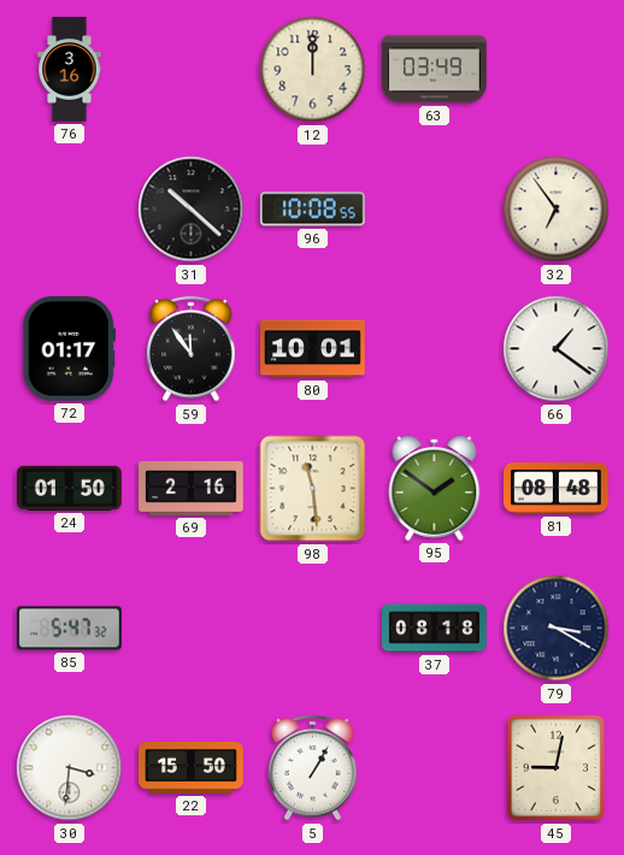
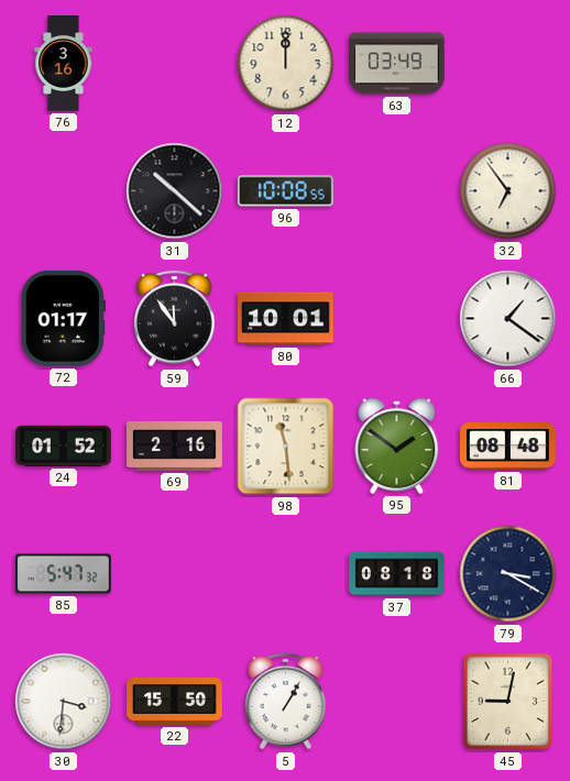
24: 01:50 -> 01:52 (64, 446)
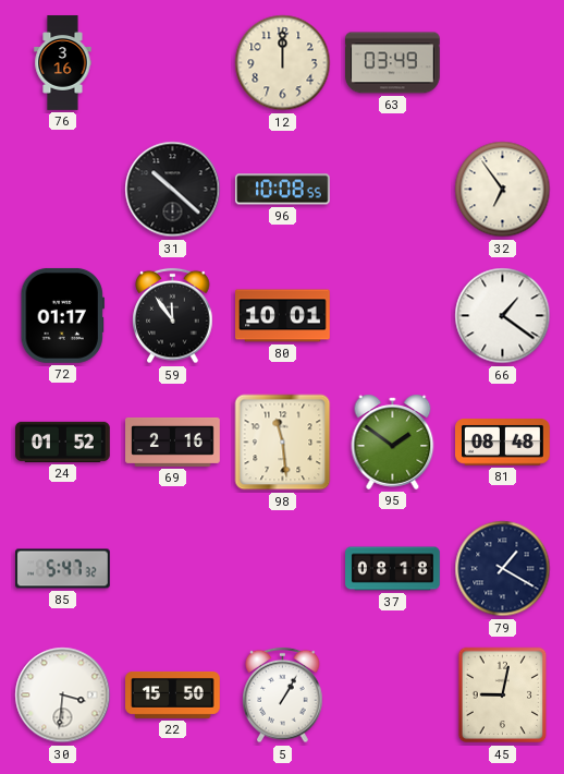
79: 3:20 -> 1:20 (503, 569)
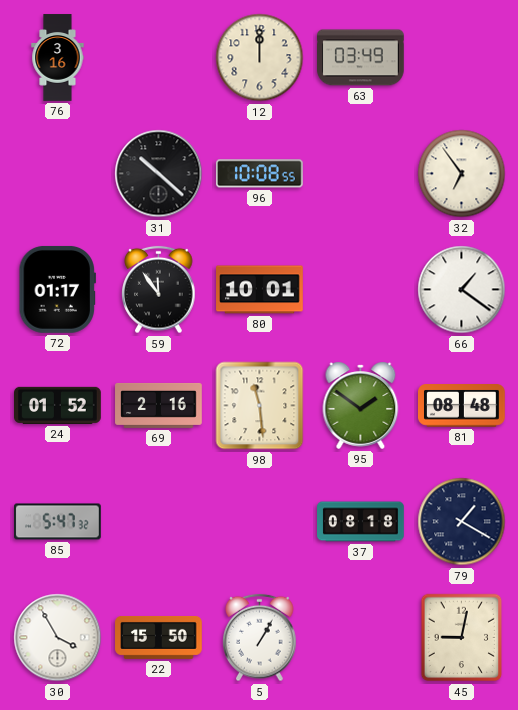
30: 3:31 -> 3:55 (58, 638)
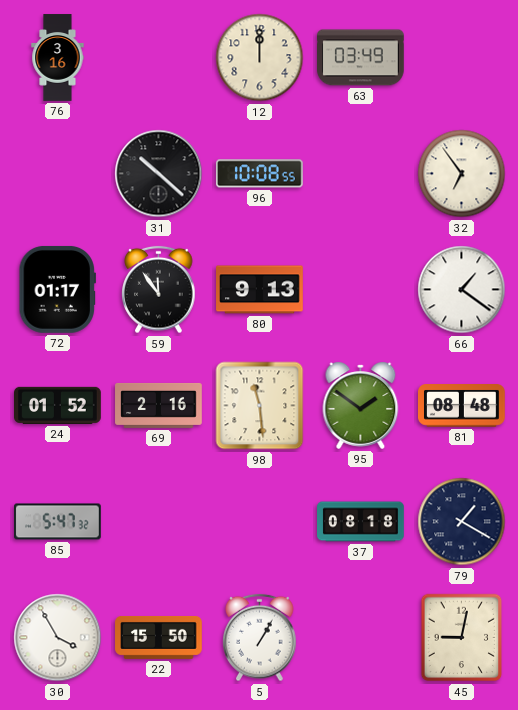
80: 10:01 -> 9:13 (260, 290)
